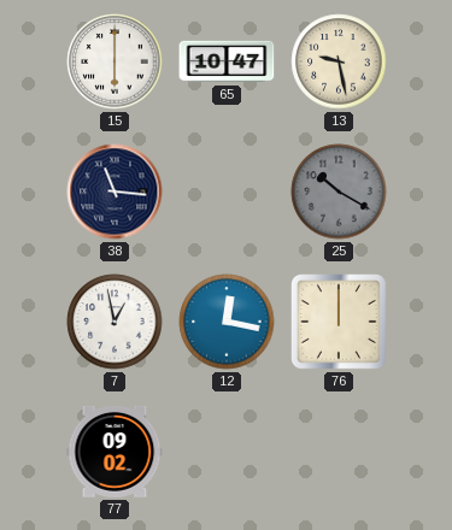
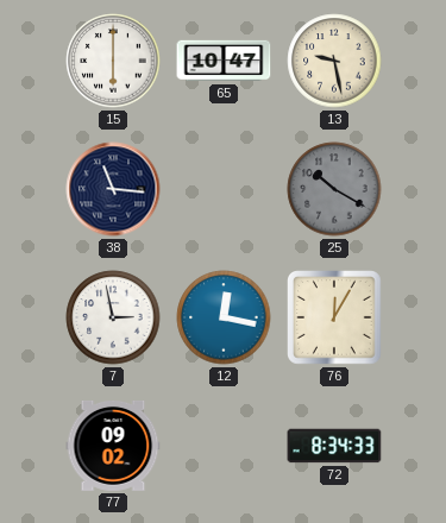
7: 12:58 -> 2:58 (113, 317)
76: 12:00 -> 12:05 (335, 319)
72: none -> 8:34 (334, 446)
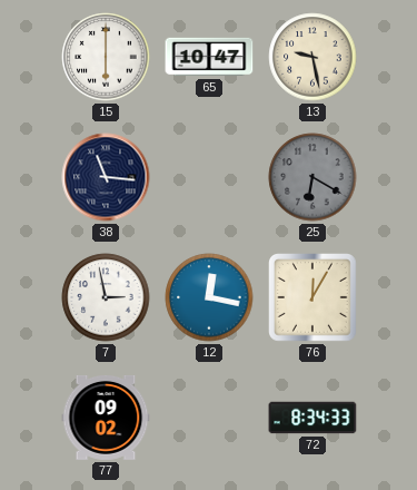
25: 10:20 -> 6:20 (312, 177)
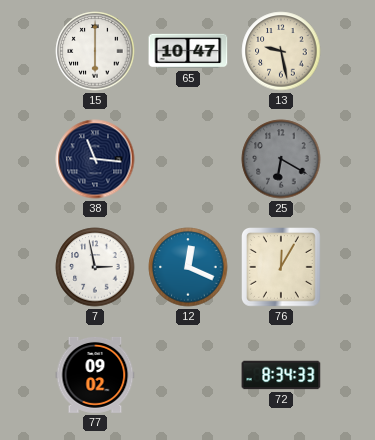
12: 12:17 -> 12:19 (188, 267)
